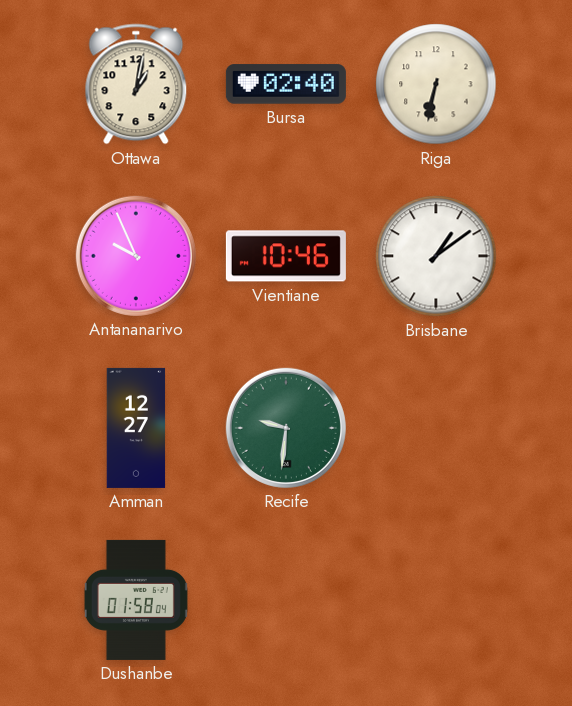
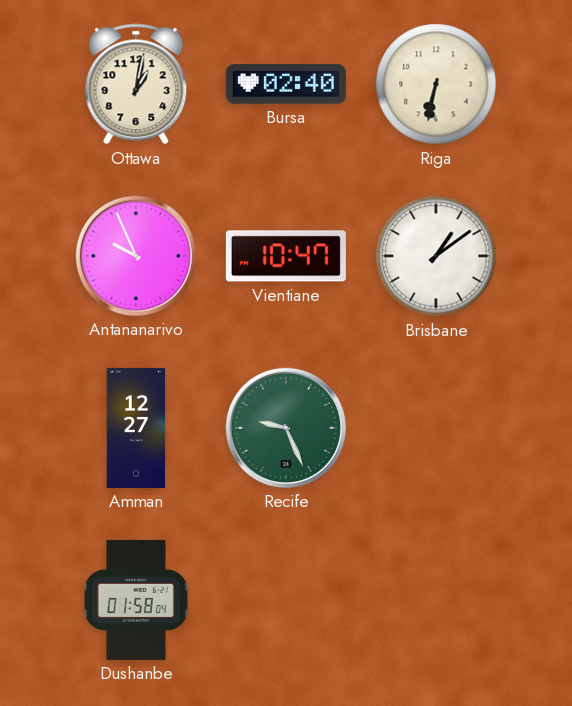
Vientiane: 10:46 -> 10:47 (286, 256)
Recife: 9:31 -> 9:26 (286, 428)
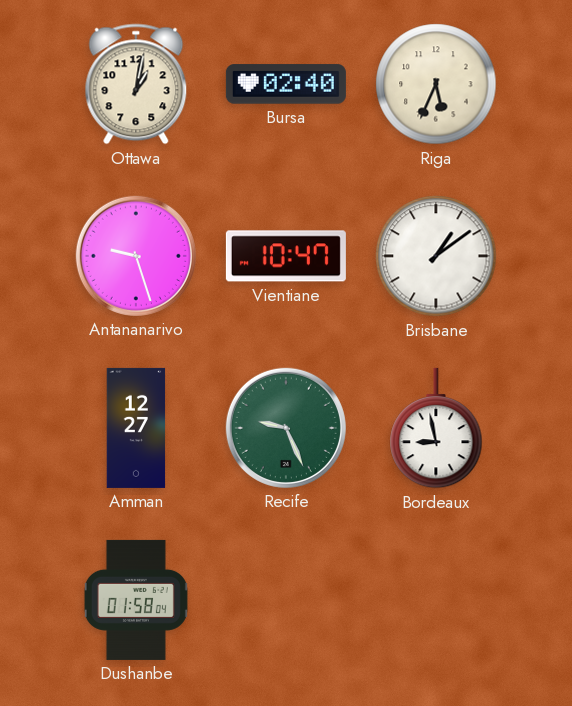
Riga: 6:32 -> 5:34 (436, 84)
Antananarivo: 9:56 -> 9:27 (136, 256)
Bordeaux: none -> 8:58 (436, 428)
